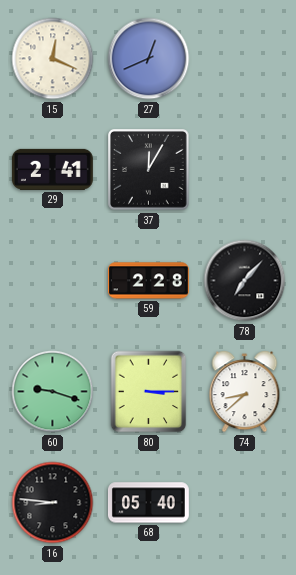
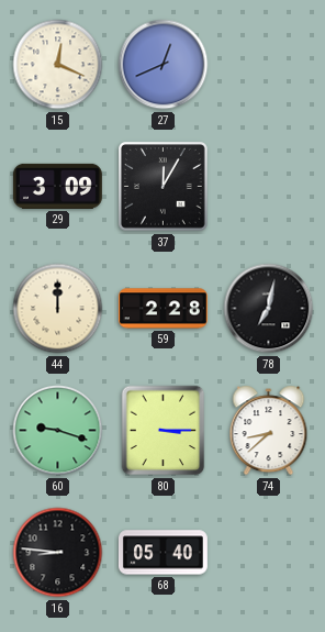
29: 2:41 -> 3:09 (57, 186)
44: none -> 12:00 (58, 309)
78: 7:07 -> 7:02 (269, 309)
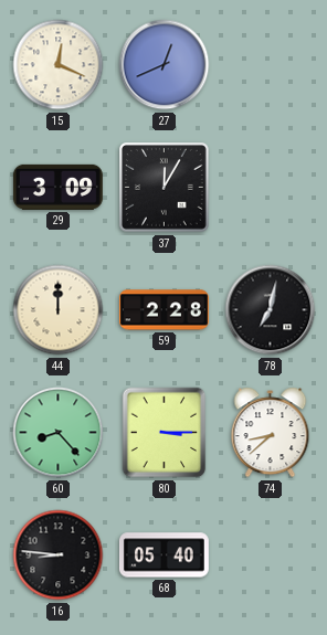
60: 9:18 -> 8:23 (59, 433)
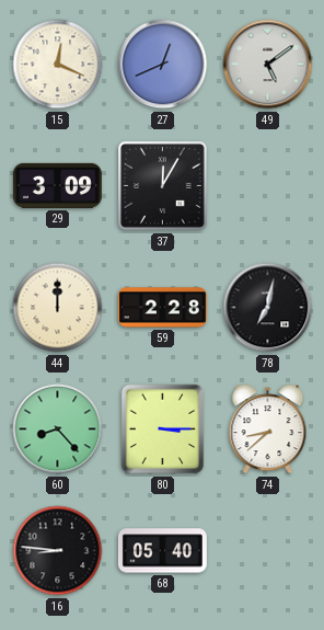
49: none -> 5:09 (268, 65)
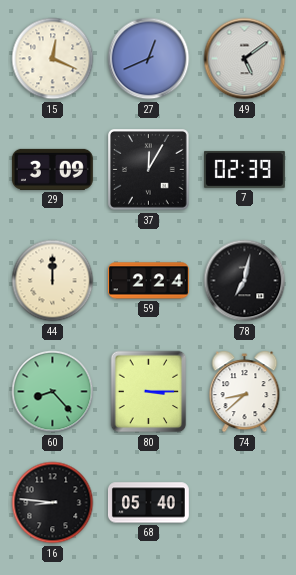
7: none -> 02:39 (244, 169)
59: 2:28 -> 2:24 (148, 281)
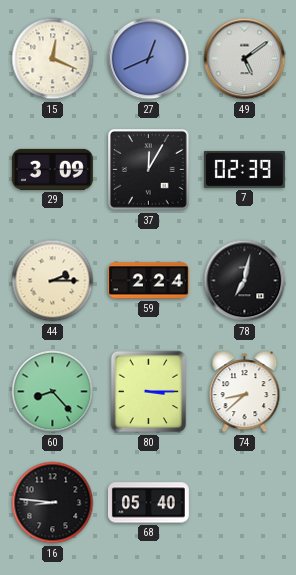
44: 12:00 -> 2:15 (53, 281)
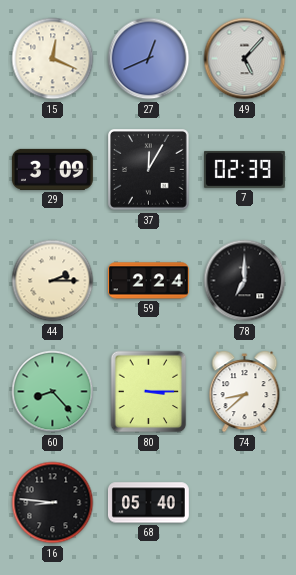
49: 5:09 -> 5:07 (245, 59)
78: 7:02 -> 7:00 (245, 281)
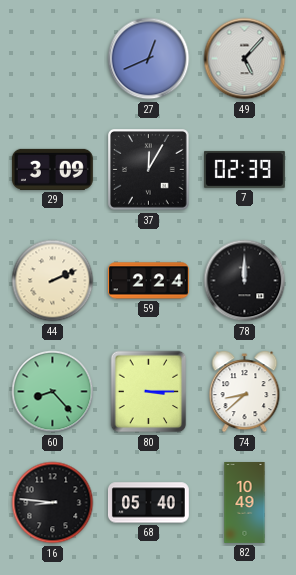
15: 12:19 -> none (53, 59)
44: 2:15 -> 2:11 (53, 281)
78: 7:00 -> 12:00 (245, 281)
82: none -> 10:49 (245, 503)
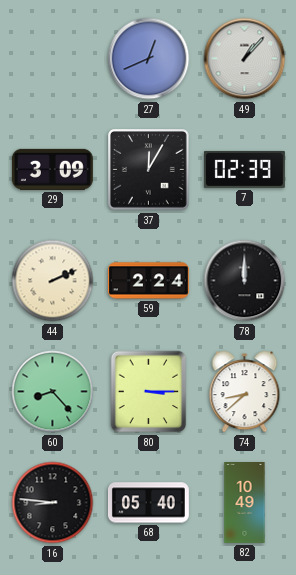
49: 5:07 -> 1:07 (245, 59)
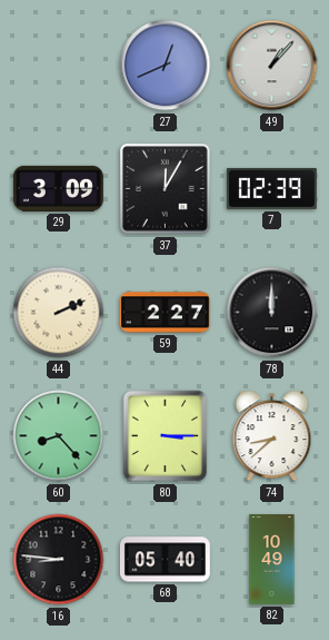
59: 2:24 -> 2:27 (164, 313)
